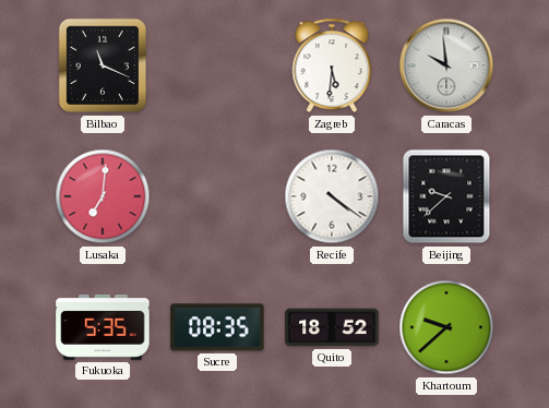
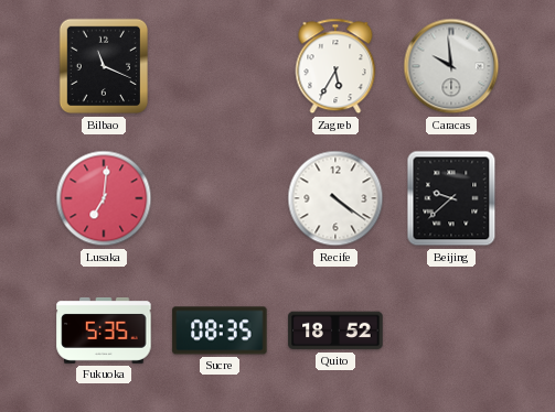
Zagreb: 5:31 -> 5:35 (335, 66)
Khartoum: 9:38 -> none (446, 327)
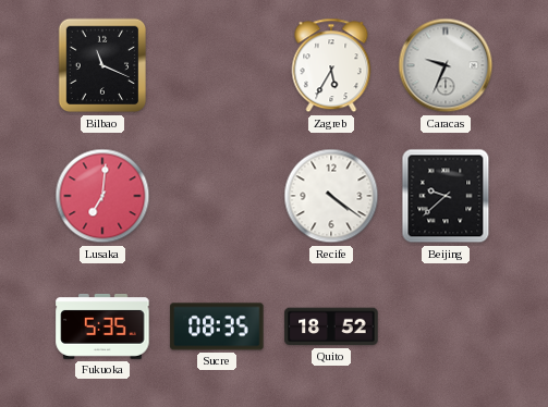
Caracas: 9:59 -> 9:34 (446, 65)
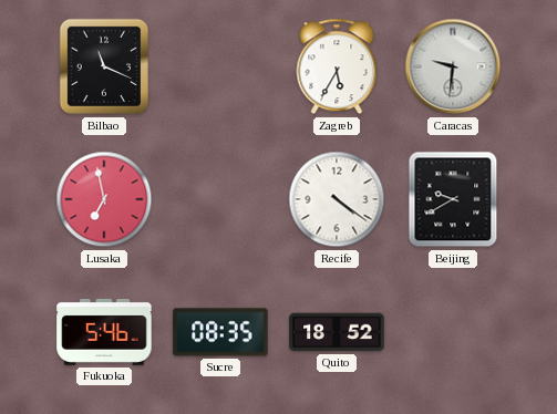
Caracas: 9:34 -> 9:31 (453, 66)
Lusaka: 7:01 -> 6:58 (104, 199)
Beijing: 9:38 -> 9:40 (453, 199)
Fukuoka: 5:35 -> 5:46 (104, 332)
